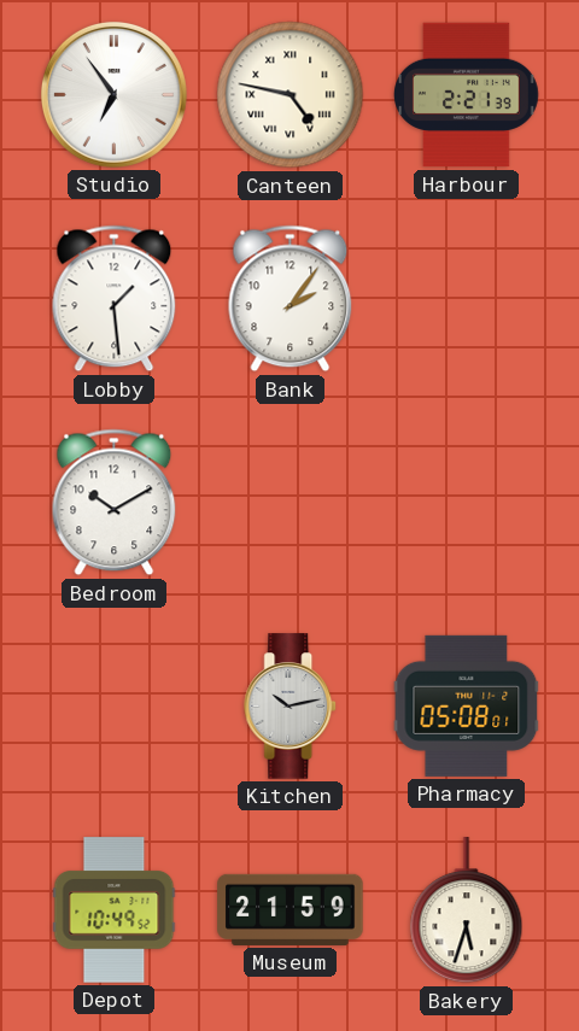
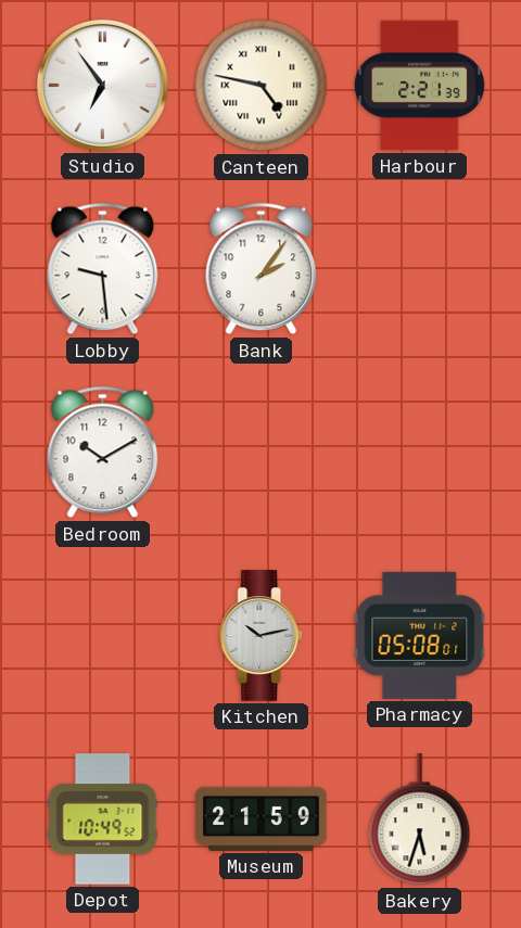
Lobby: 1:29 -> 9:29 (103, 269)
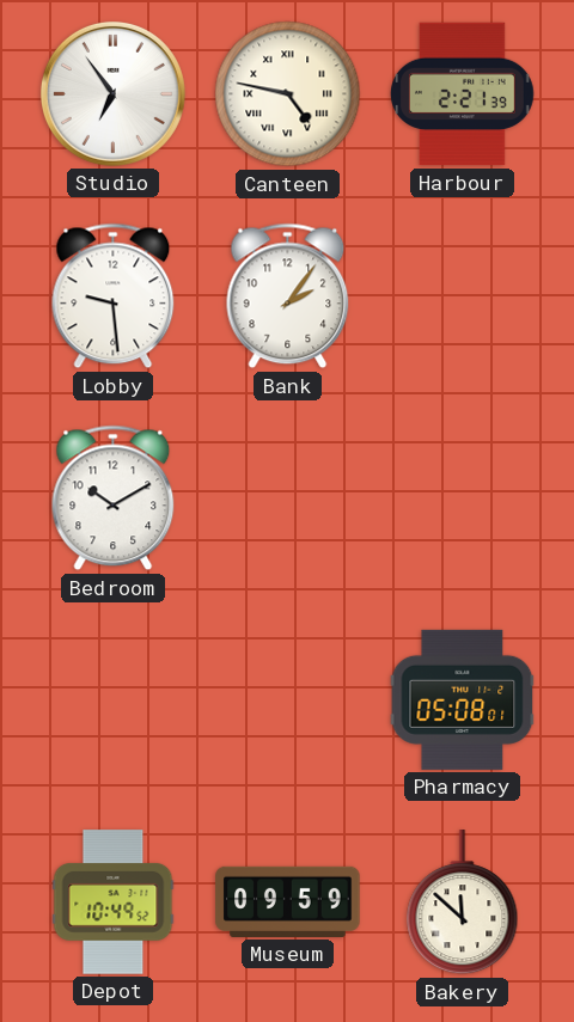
Kitchen: 10:13 -> none (262, 636)
Museum: 21:59 -> 09:59 (288, 901)
Bakery: 5:33 -> 11:52 (463, 902)
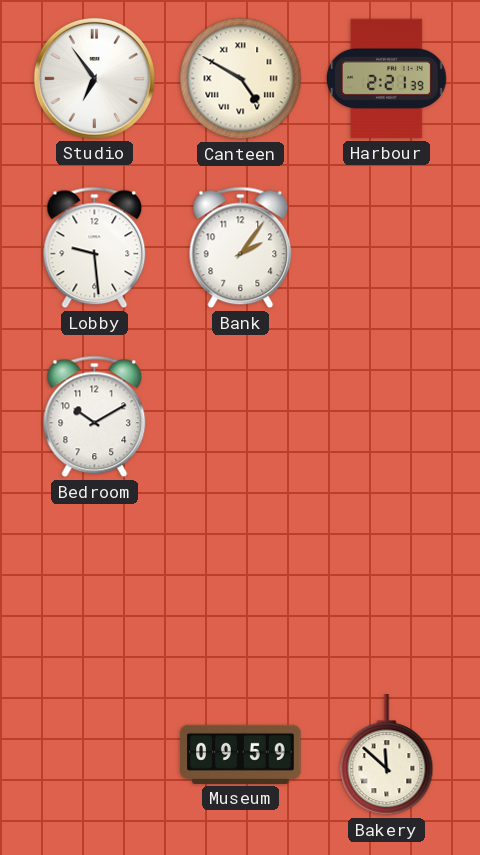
Canteen: 4:47 -> 4:50 (241, 79)
Pharmacy: 05:08 -> none (463, 699)
Depot: 10:49 -> none (114, 902)
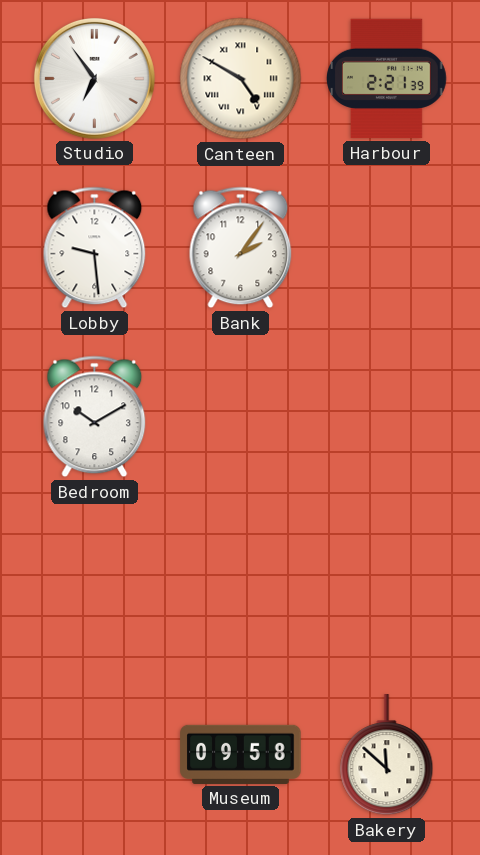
Museum: 09:59 -> 09:58 (241, 754)
